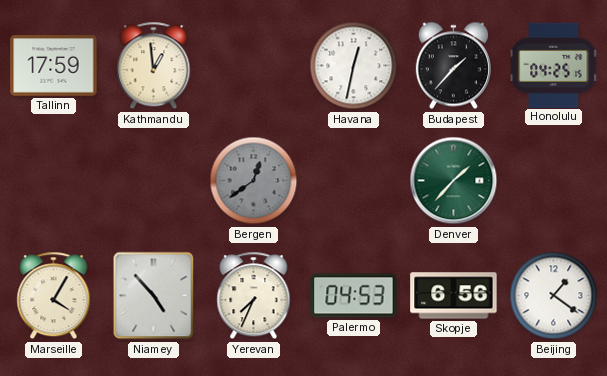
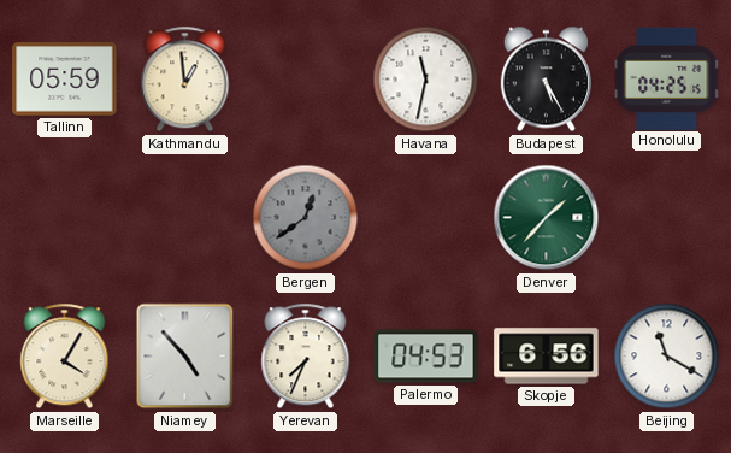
Tallinn: 17:59 -> 05:59 (65, 80)
Havana: 12:32 -> 11:32 (426, 80)
Budapest: 1:37 -> 5:25 (546, 80)
Beijing: 1:21 -> 11:20 (667, 357)
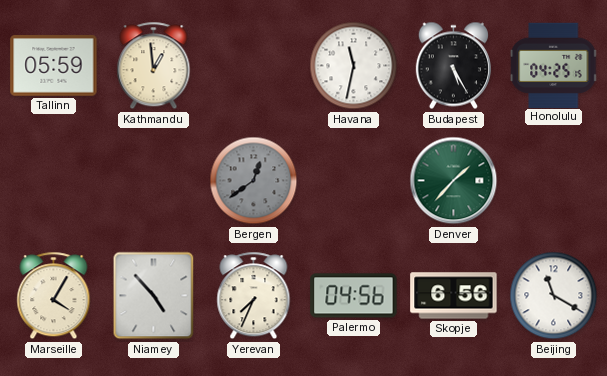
Palermo: 04:53 -> 04:56 (354, 296)
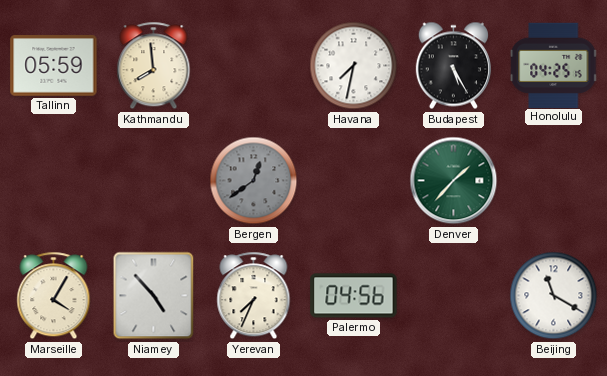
Kathmandu: 12:59 -> 7:59 (154, 66)
Havana: 11:32 -> 7:32 (354, 66)
Skopje: 6:56 -> none (454, 296)
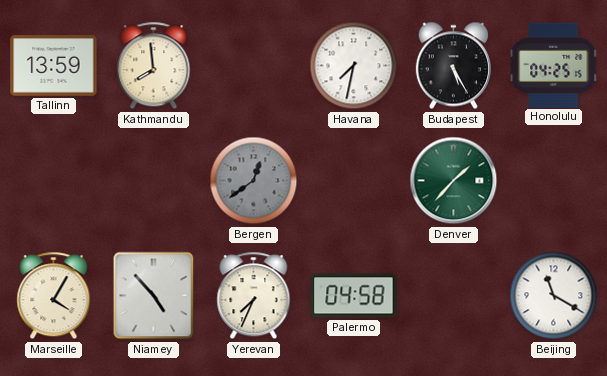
Tallinn: 05:59 -> 13:59 (54, 66)
Palermo: 04:56 -> 04:58 (354, 296)
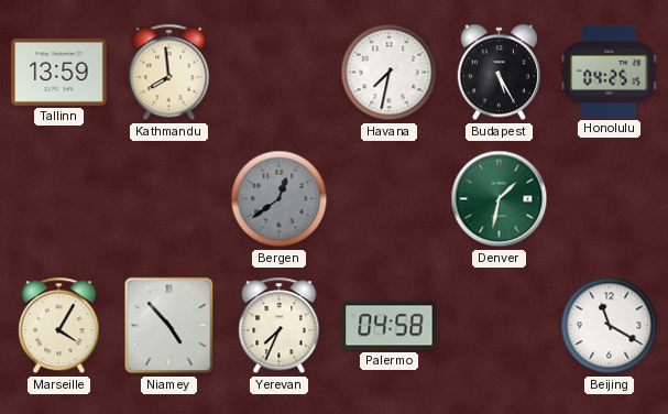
Denver: 1:37 -> 1:32 (500, 199)
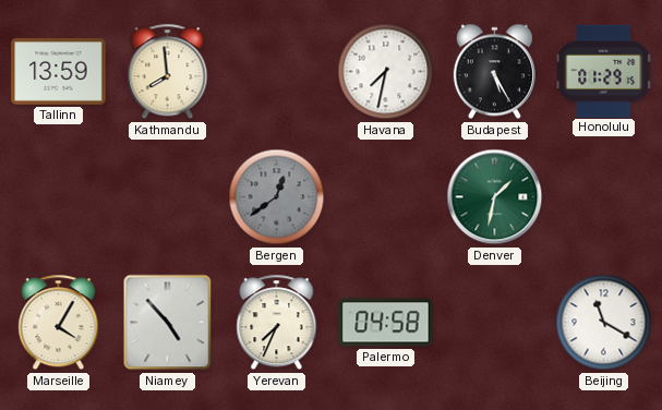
Honolulu: 04:25 -> 01:29 (604, 71)
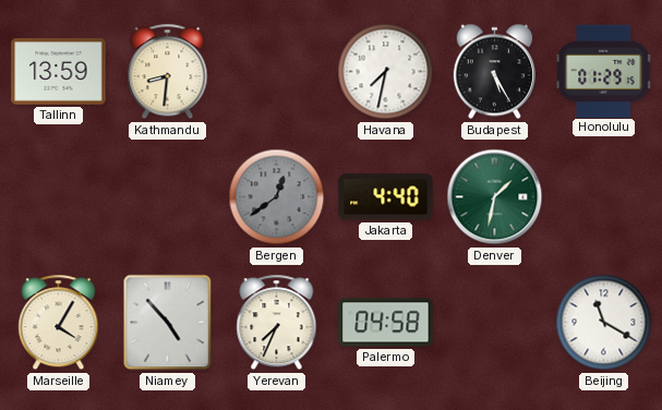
Kathmandu: 7:59 -> 8:31 (168, 72)
Jakarta: none -> 4:40 (386, 197)
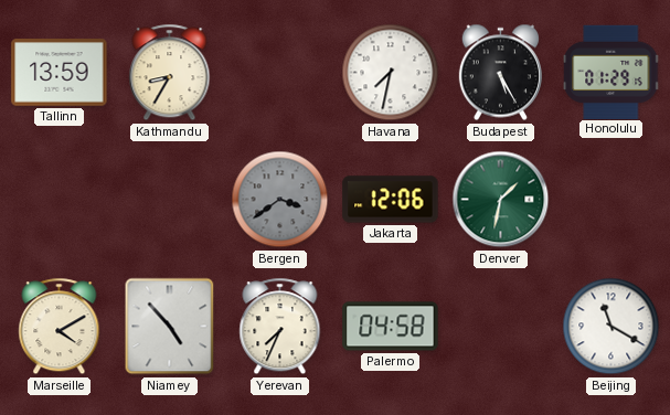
Kathmandu: 8:31 -> 8:35 (170, 73)
Bergen: 12:39 -> 3:39 (280, 200)
Jakarta: 4:40 -> 12:06 (391, 200)
Marseille: 4:05 -> 4:10 (60, 327)
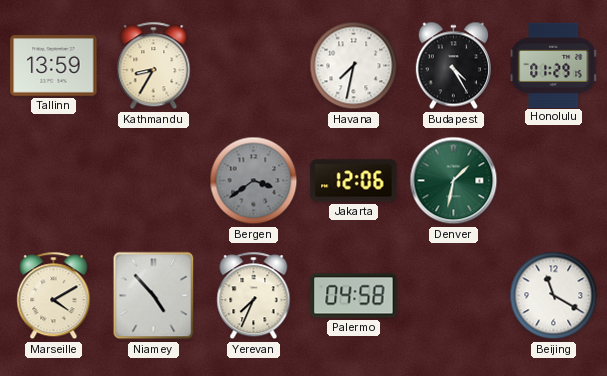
Budapest: 5:25 -> 4:25 (453, 66)
